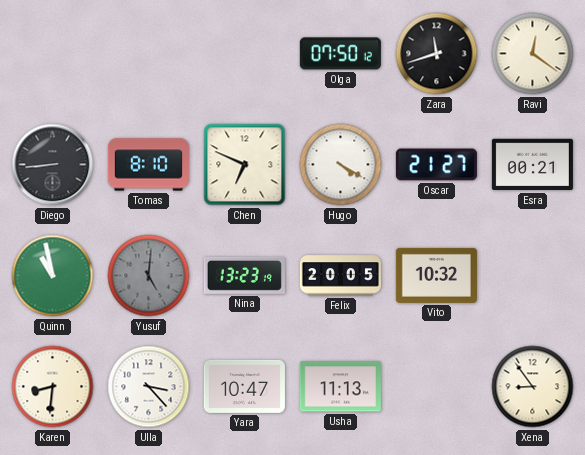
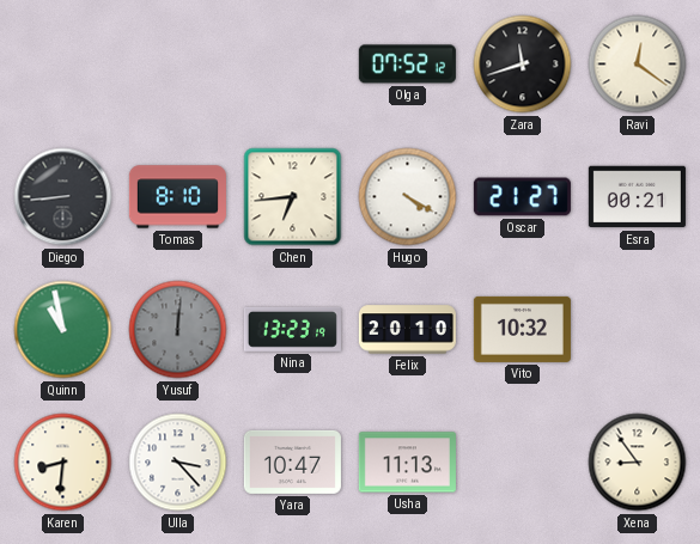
Olga: 07:50 -> 07:52 (407, 65)
Chen: 6:49 -> 6:44 (293, 197)
Yusuf: 5:01 -> 12:01 (178, 330)
Felix: 20:05 -> 20:10 (407, 330)
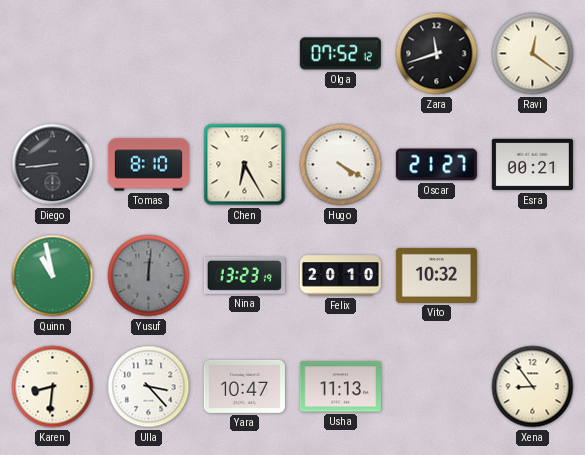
Chen: 6:44 -> 6:25 (245, 165)
